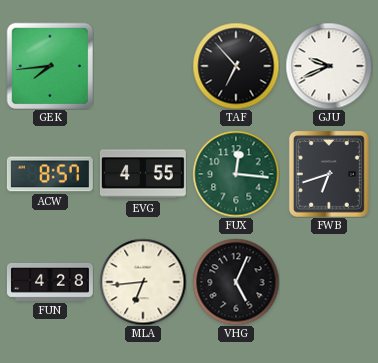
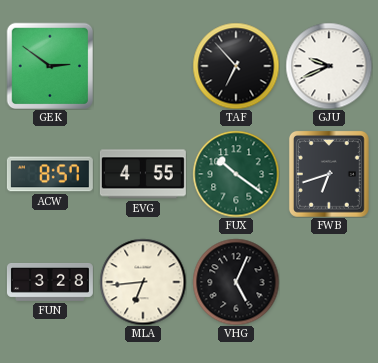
GEK: 7:44 -> 2:51 (49, 65)
FUX: 12:16 -> 10:21 (236, 174)
FUN: 4:28 -> 3:28 (50, 283)
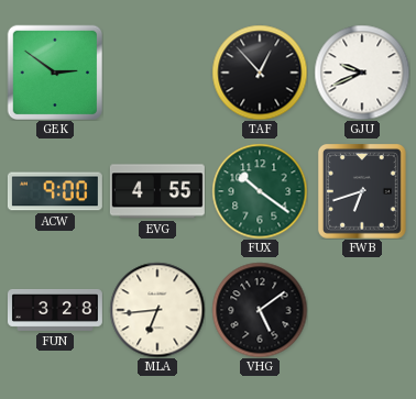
TAF: 6:53 -> 12:53 (260, 73)
ACW: 8:57 -> 9:00 (55, 191)
VHG: 5:04 -> 5:09 (260, 310)
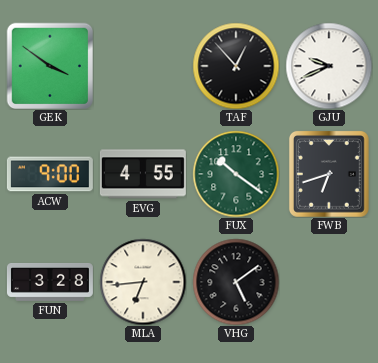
GEK: 2:51 -> 3:51 (49, 65)
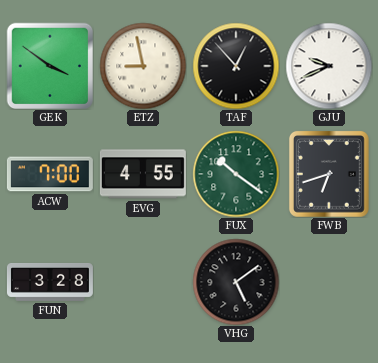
ETZ: none -> 8:58 (143, 66)
ACW: 9:00 -> 7:00 (50, 174)
MLA: 6:44 -> none (143, 282)
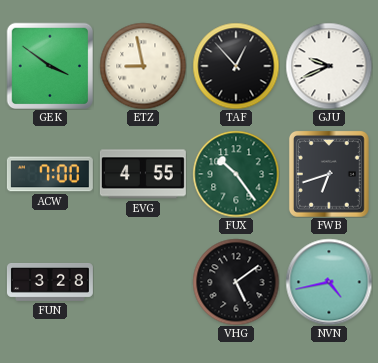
FUX: 10:21 -> 10:24 (236, 174)
NVN: none -> 4:43 (329, 282)
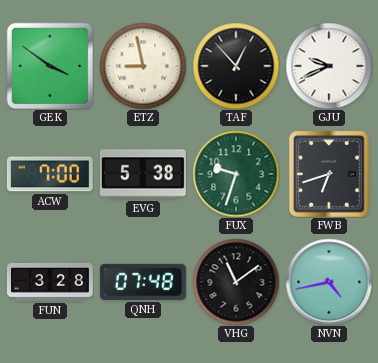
EVG: 4:55 -> 5:38 (143, 174)
FUX: 10:24 -> 9:33 (236, 174)
QNH: none -> 07:48 (143, 282)
VHG: 5:09 -> 11:09 (236, 282)
